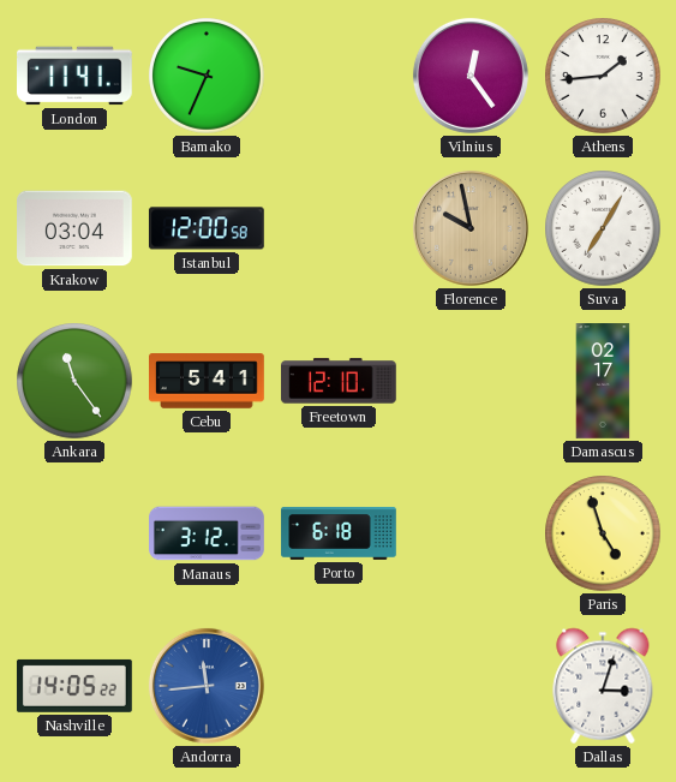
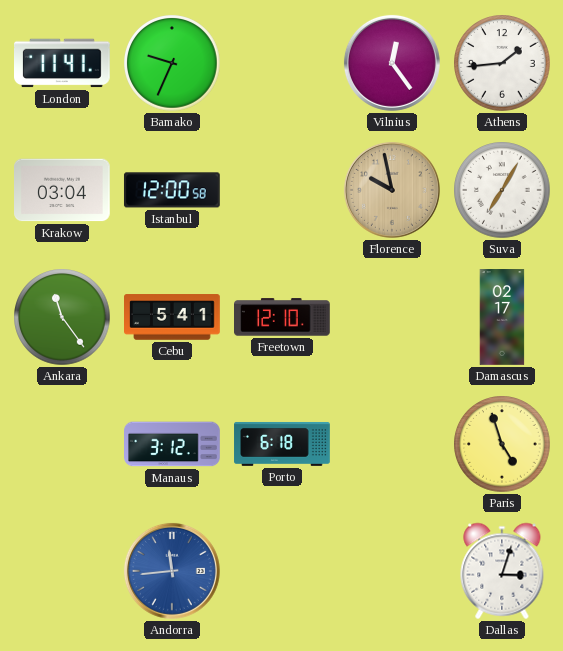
Nashville: 14:05 -> none (74, 686)
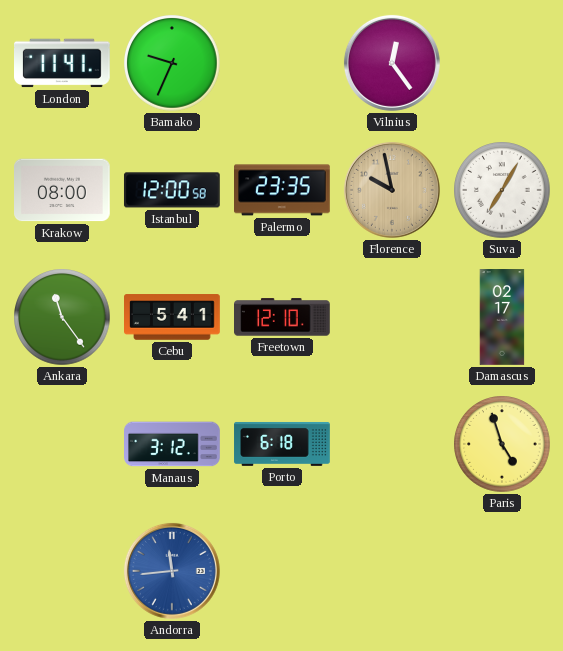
Athens: 1:44 -> none (502, 63)
Krakow: 03:04 -> 08:00 (63, 190)
Palermo: none -> 23:35 (283, 190)
Dallas: 3:03 -> none (502, 571)
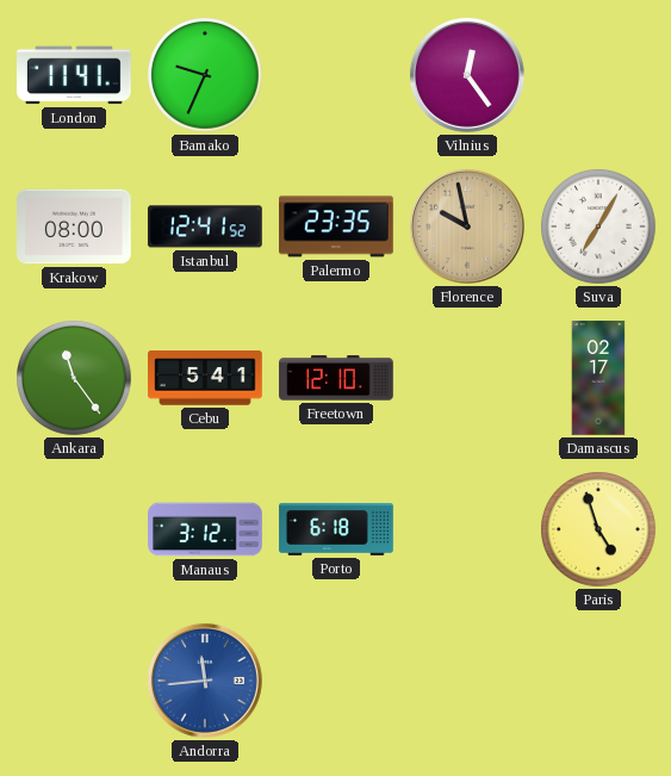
Istanbul: 12:00 -> 12:41 (205, 226)
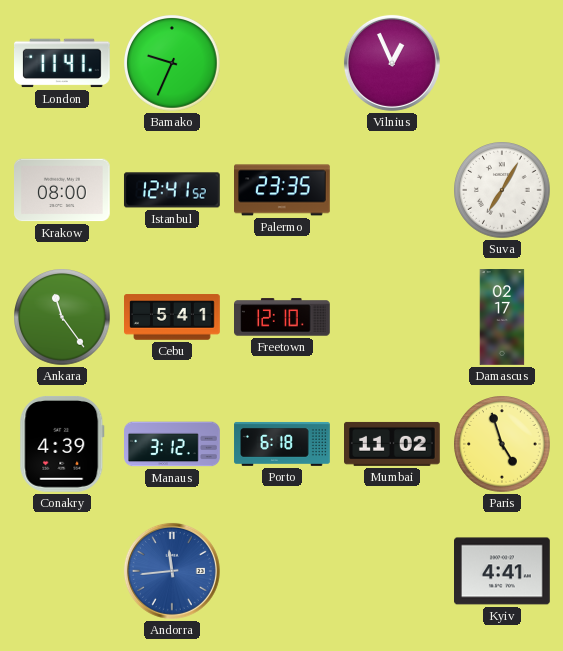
Vilnius: 12:24 -> 12:56 (392, 63)
Florence: 9:58 -> none (467, 226)
Conakry: none -> 4:39 (62, 444)
Mumbai: none -> 11:02 (393, 444)
Kyiv: none -> 4:41 (503, 571)
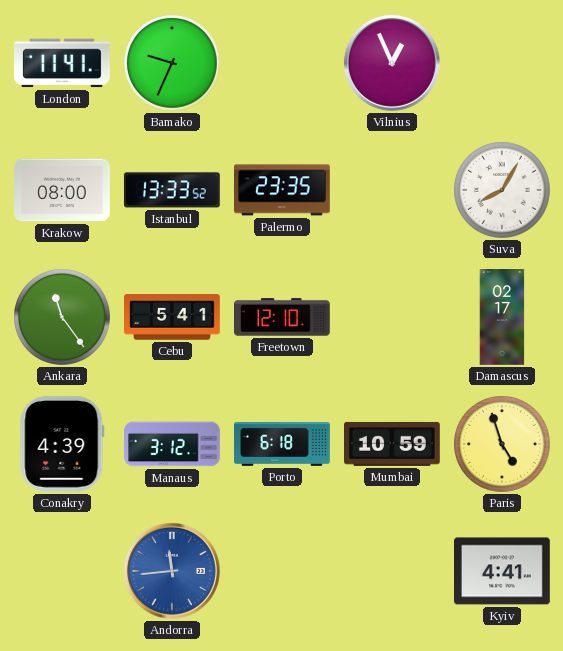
Istanbul: 12:41 -> 13:33 (172, 190)
Suva: 7:05 -> 8:05 (502, 190)
Mumbai: 11:02 -> 10:59 (393, 444)
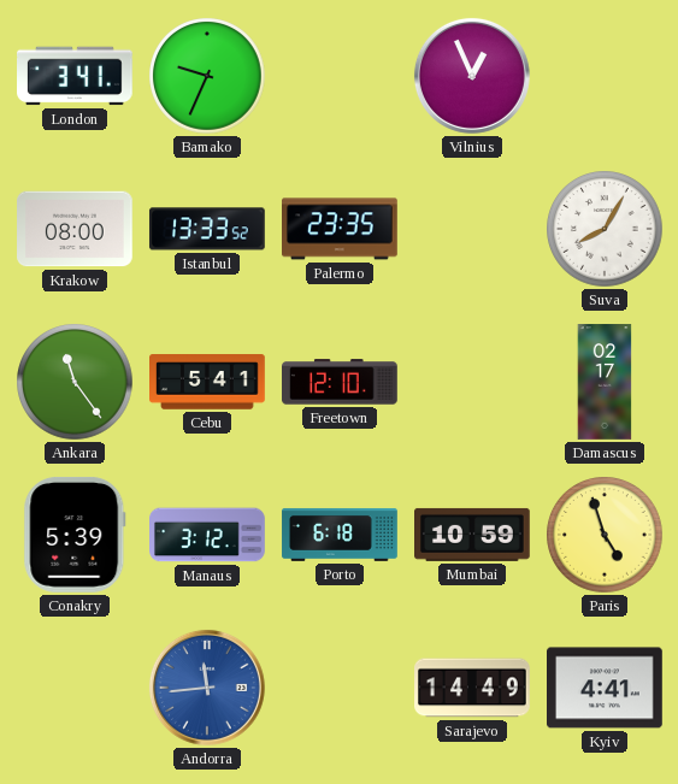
London: 11:41 -> 3:41 (76, 76)
Conakry: 4:39 -> 5:39 (75, 535)
Sarajevo: none -> 14:49 (473, 688)
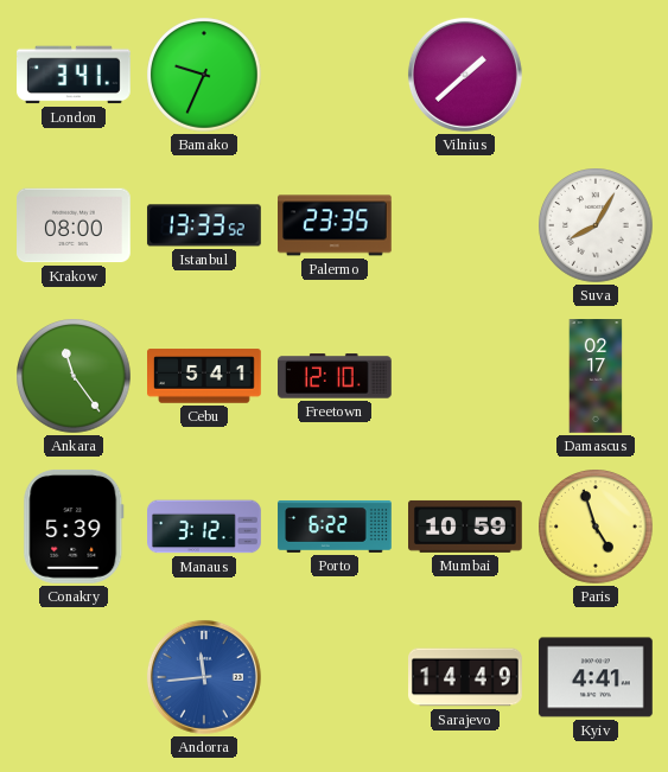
Vilnius: 12:56 -> 1:38 (465, 75)
Porto: 6:18 -> 6:22 (335, 527)
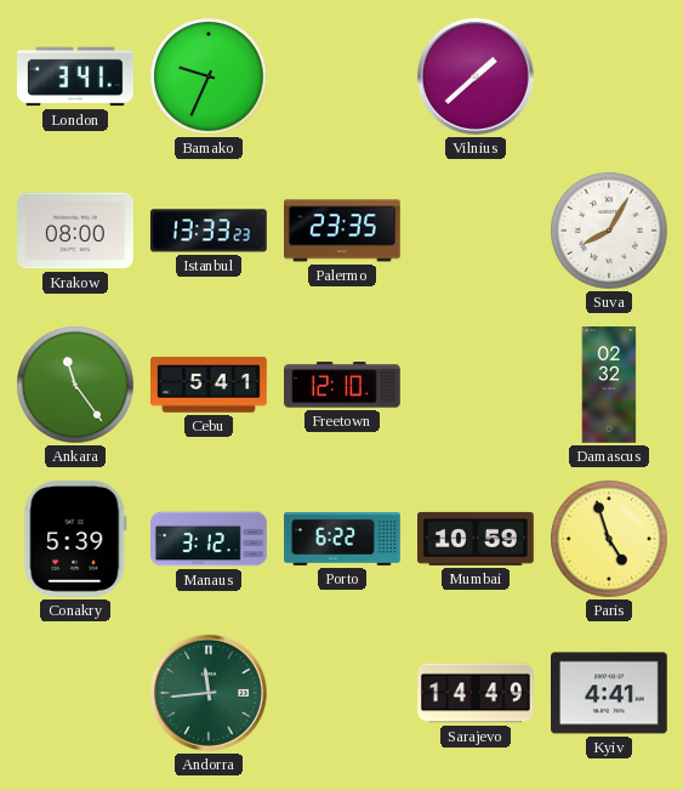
Istanbul: 13:33:52 -> 13:33:23 (209, 231)
Damascus: 02:17 -> 02:32 (609, 385)
Andorra dial: blue -> green (209, 693)
